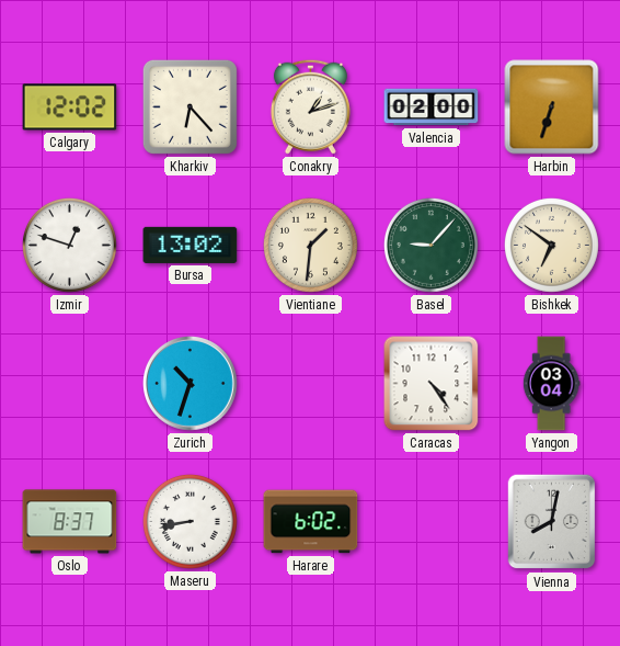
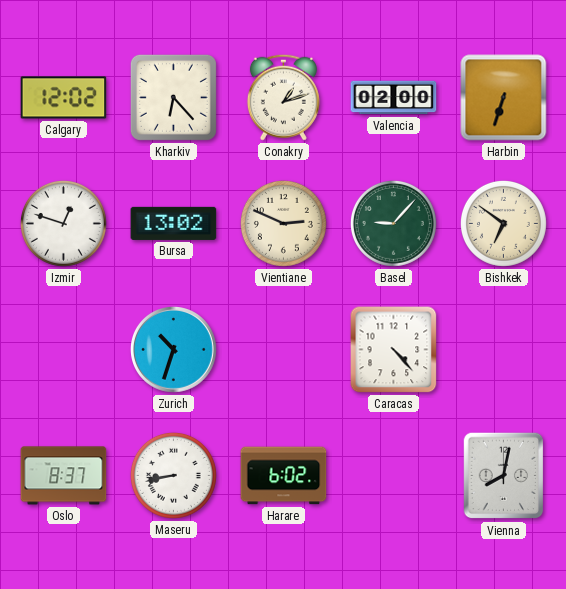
Vientiane: 1:31 -> 2:49 (283, 223)
Caracas: 4:24 -> 4:23 (394, 350)
Yangon: 03:04 -> none (551, 384)
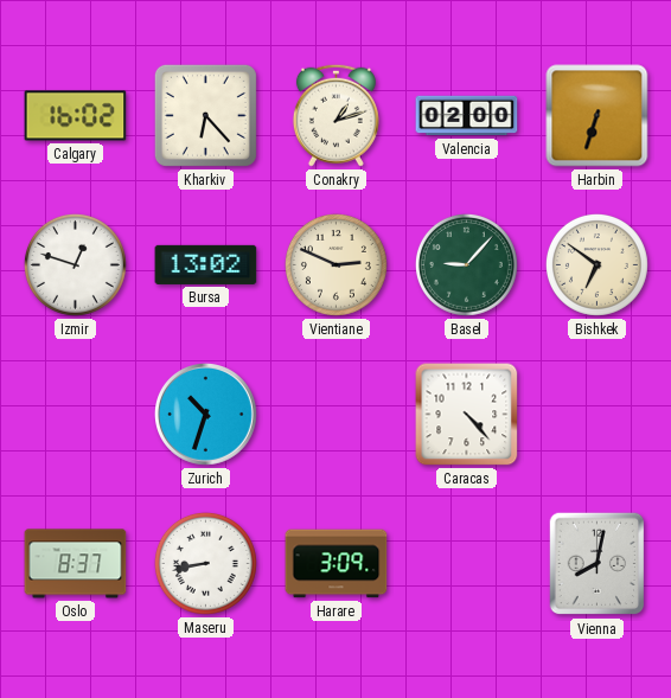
Calgary: 12:02 -> 16:02 (76, 116)
Harare: 6:02 -> 3:09 (337, 564)
